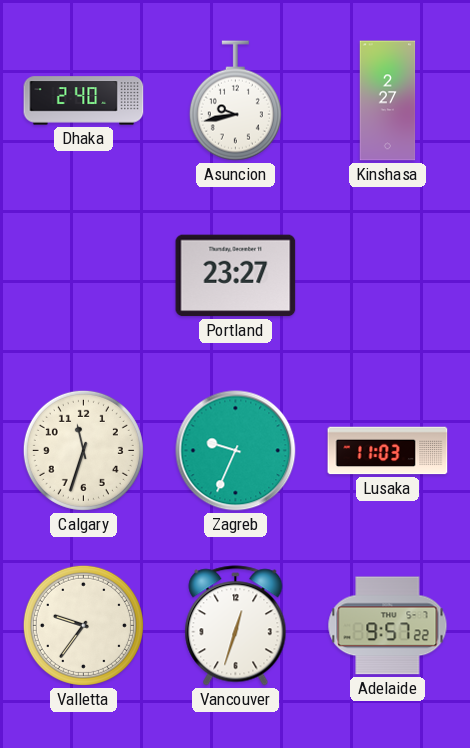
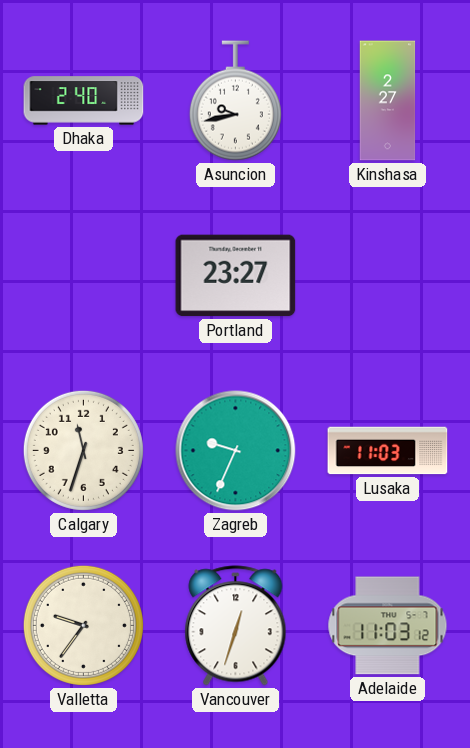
Adelaide: 9:57 -> 11:03 (388, 626)
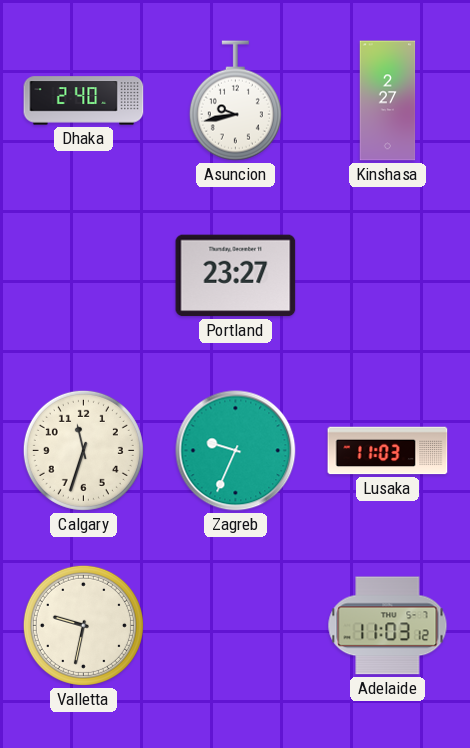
Valletta: 9:36 -> 9:32 (83, 625)
Vancouver: 12:33 -> none (236, 626)
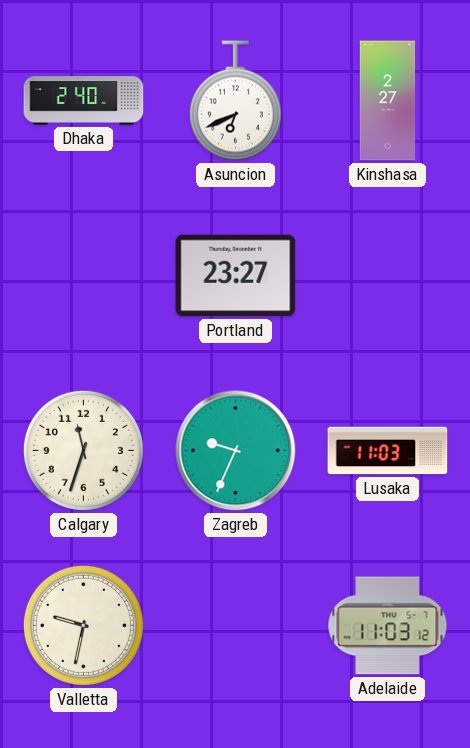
Asuncion: 9:43 -> 6:41 (235, 101)
